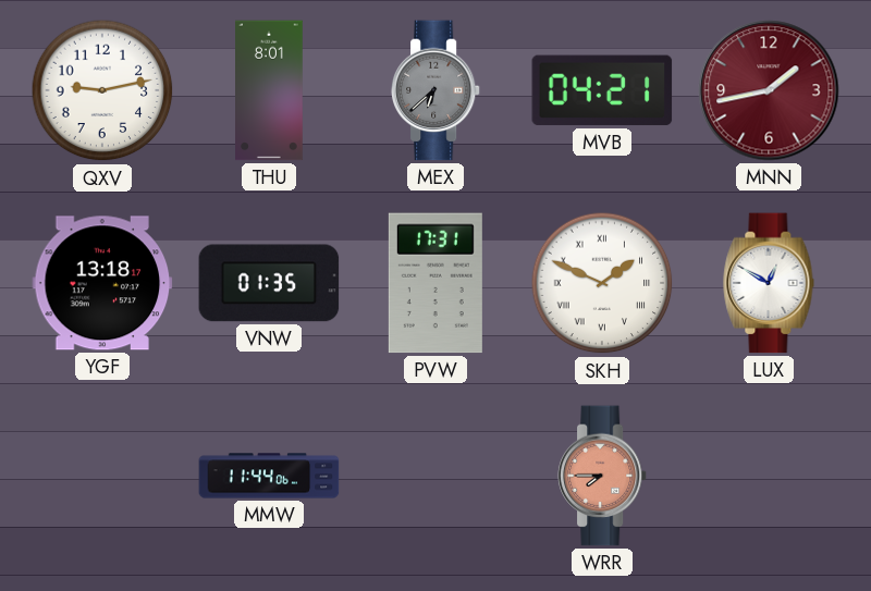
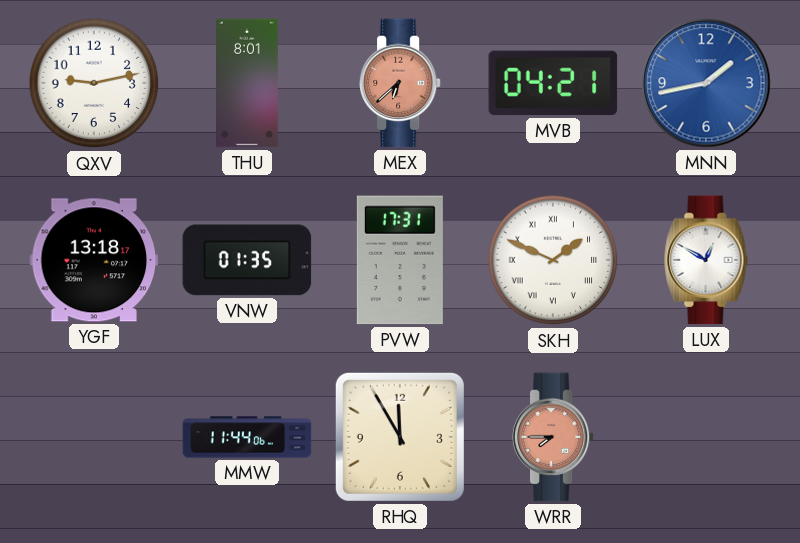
MEX dial: grey -> salmon (400, 83)
MNN dial: burgundy -> blue (706, 83)
RHQ: none -> 11:55 (400, 437)
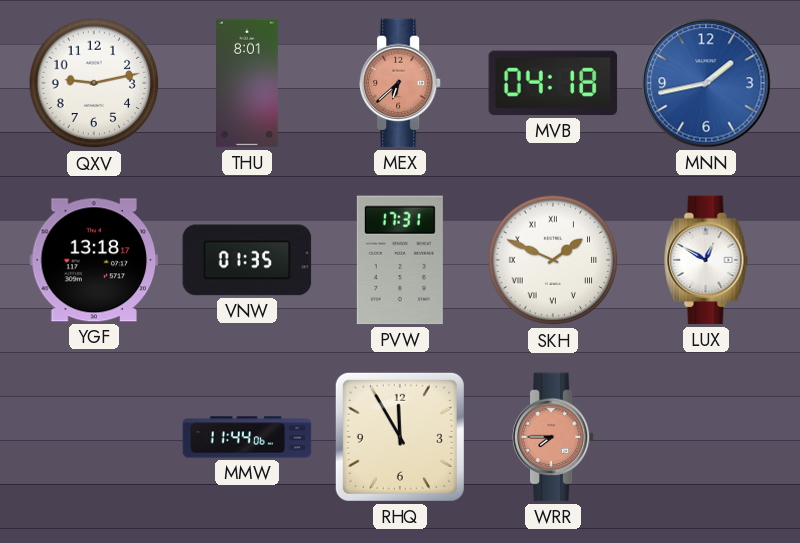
MVB: 04:21 -> 04:18 (553, 83)
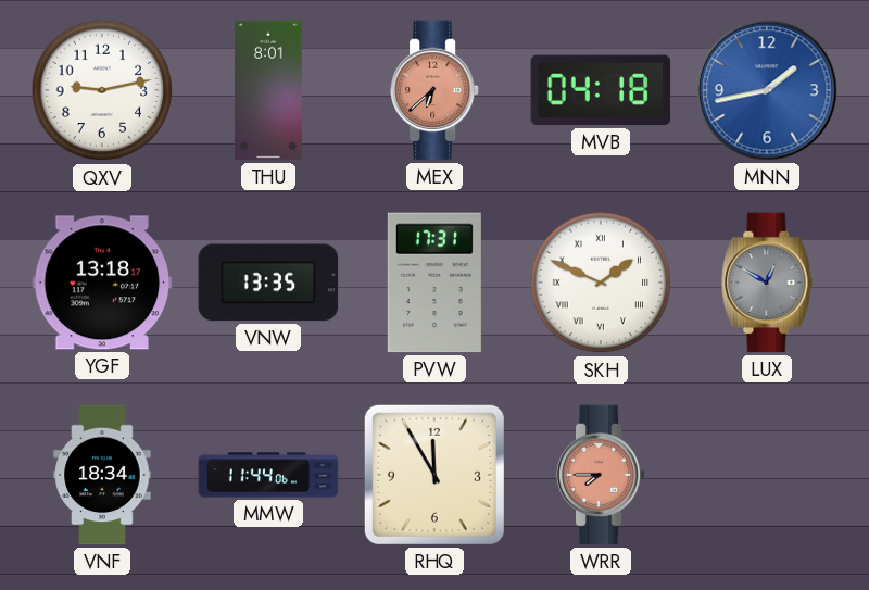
VNW: 01:35 -> 13:35 (268, 283)
LUX dial: white -> grey (767, 283)
VNF: none -> 18:34 (102, 475)
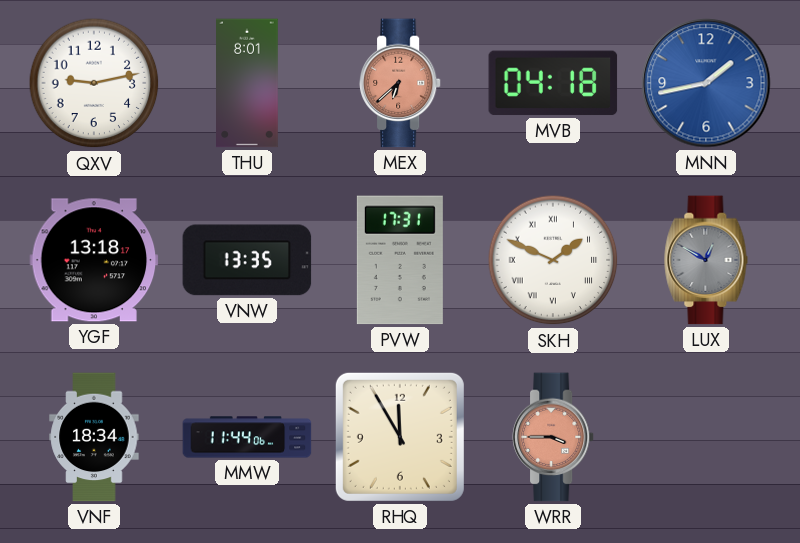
WRR: 7:45 -> 3:45 (553, 437)
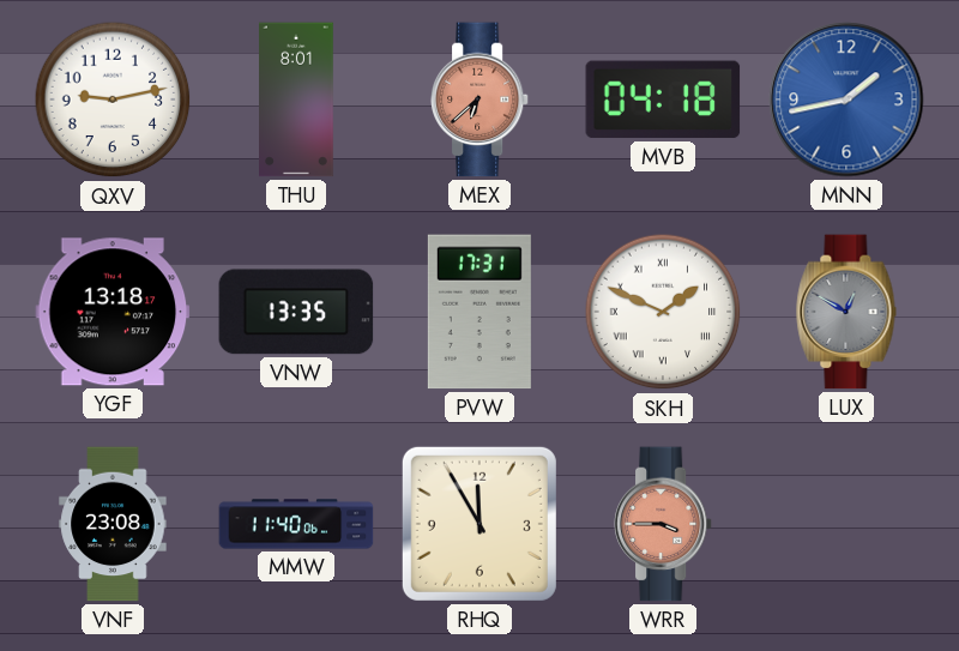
VNF: 18:34 -> 23:08 (113, 524)
MMW: 11:44 -> 11:40 (296, 524)
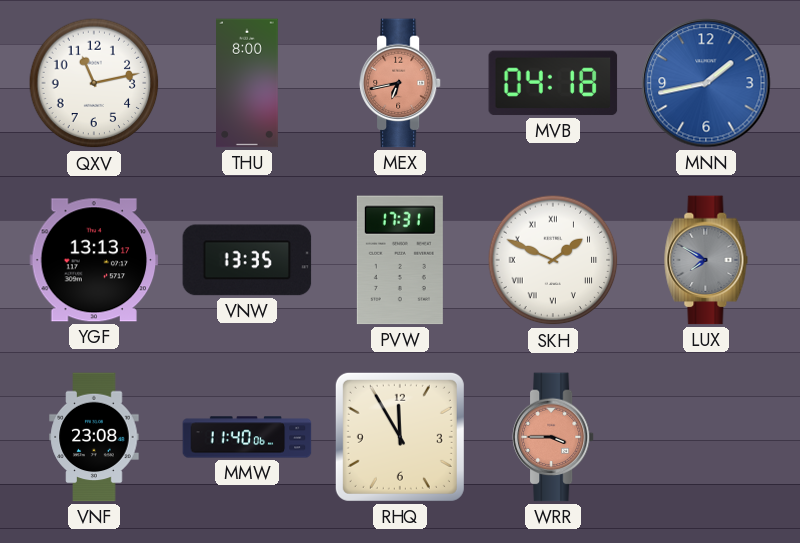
QXV: 9:13 -> 11:13 (94, 83)
THU: 8:01 -> 8:00 (248, 83)
MEX: 6:38 -> 6:43 (400, 83)
YGF: 13:18 -> 13:13 (94, 260)
LUX: 12:50 -> 7:50 (706, 260)
